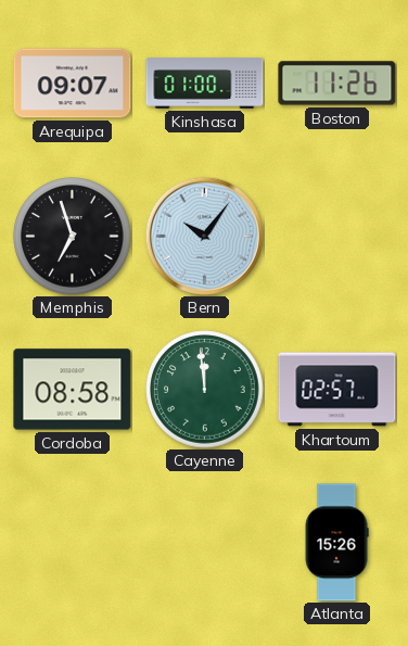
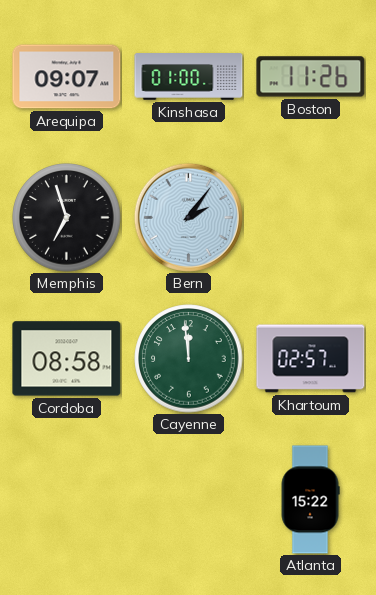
Bern: 10:06 -> 2:06 (188, 217)
Atlanta: 15:26 -> 15:22 (310, 500)
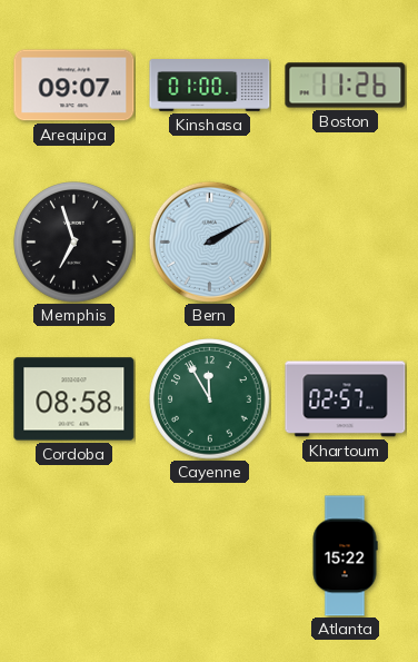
Bern: 2:06 -> 2:10 (209, 241)
Cayenne: 11:59 -> 11:55 (210, 399)
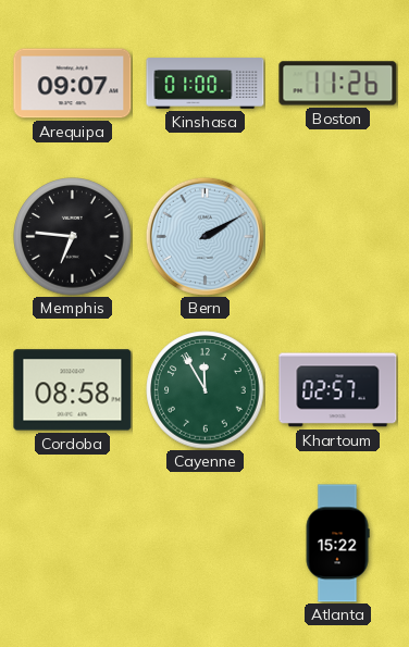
Memphis: 6:57 -> 6:46 (73, 237)
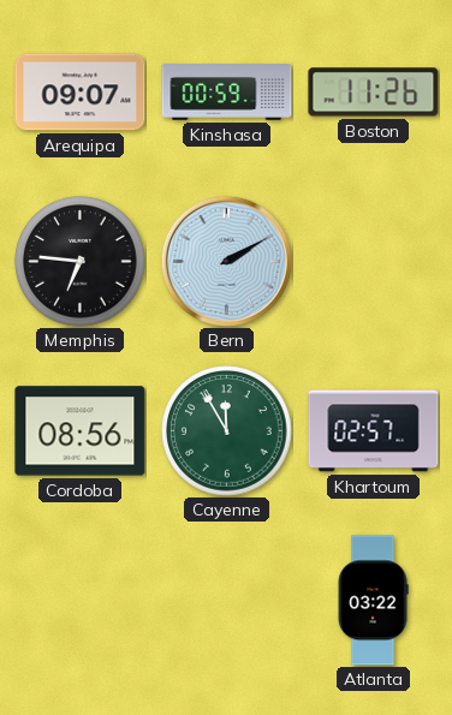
Kinshasa: 01:00 -> 00:59 (227, 93)
Cordoba: 08:58 -> 08:56 (81, 431)
Atlanta: 15:22 -> 03:22 (373, 601)
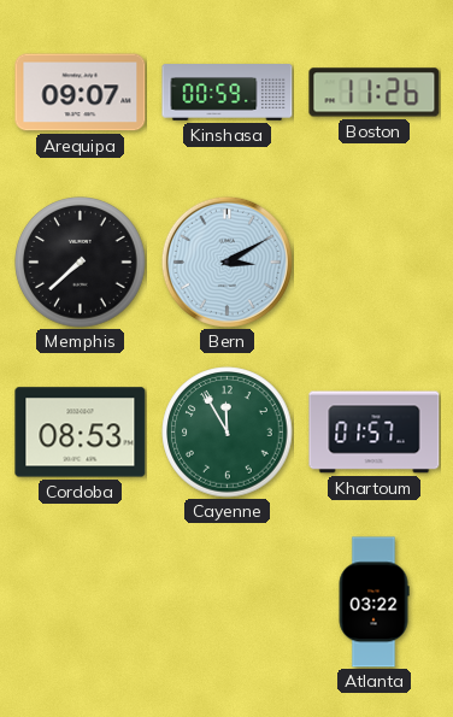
Memphis: 6:46 -> 7:38 (81, 263)
Bern: 2:10 -> 3:10 (226, 261)
Cordoba: 08:56 -> 08:53 (81, 433)
Khartoum: 02:57 -> 01:57 (375, 433)
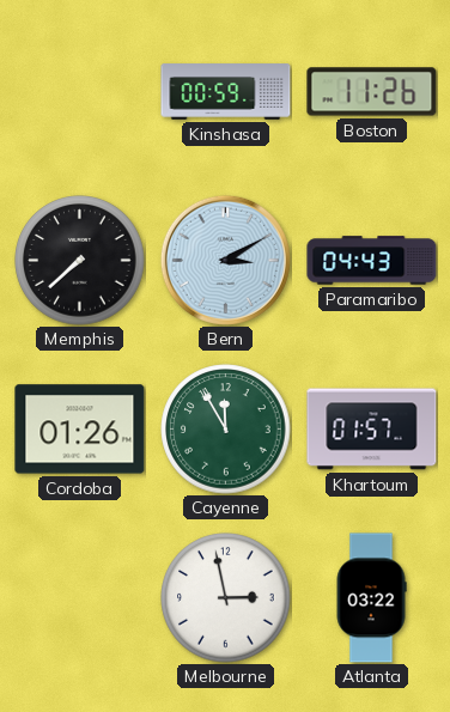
Arequipa: 09:07 -> none (81, 93)
Paramaribo: none -> 04:43 (372, 261)
Cordoba: 08:53 -> 01:26 (80, 430)
Melbourne: none -> 2:58 (226, 598)
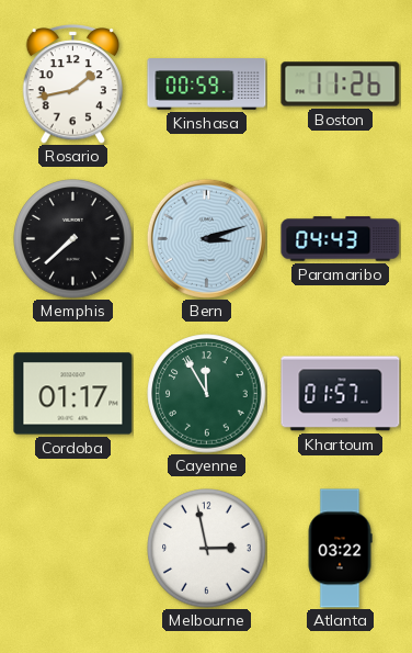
Rosario: none -> 1:43 (73, 85)
Bern: 3:10 -> 3:12 (206, 238)
Cordoba: 01:26 -> 01:17 (73, 394)
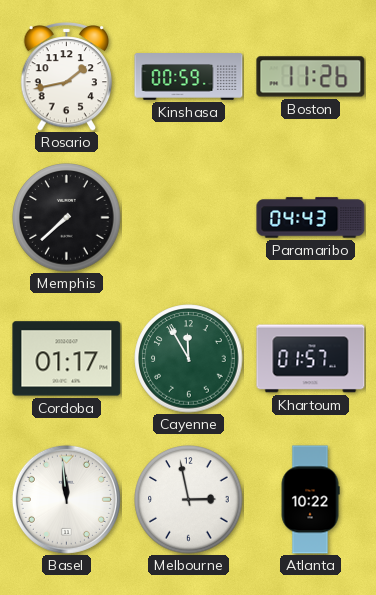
Bern: 3:12 -> none (206, 238)
Basel: none -> 11:59 (66, 499)
Atlanta: 03:22 -> 10:22 (310, 500)
